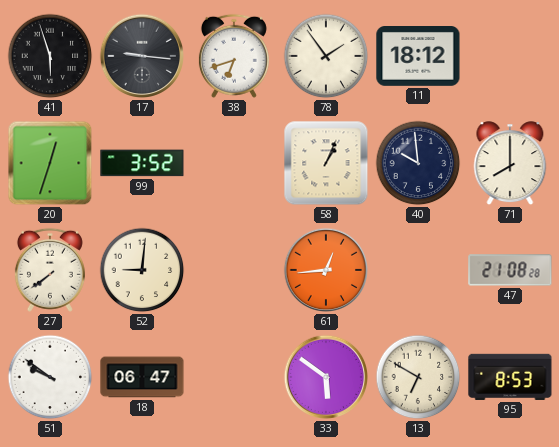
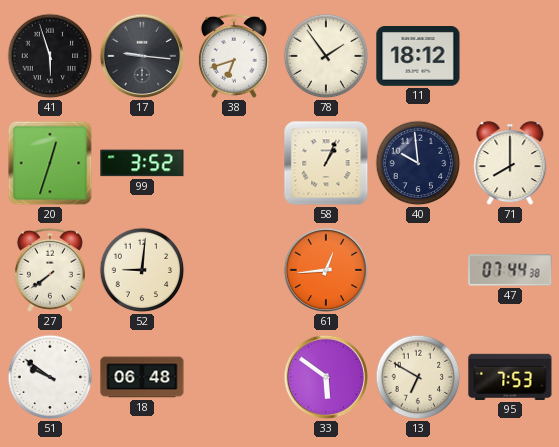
47: 21:08 -> 07:44 (510, 270)
18: 06:47 -> 06:48 (142, 377)
95: 8:53 -> 7:53 (510, 377)
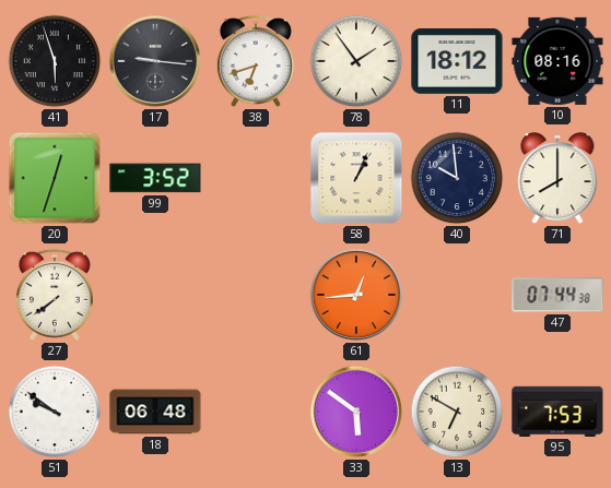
10: none -> 08:16 (557, 61)
52: 9:01 -> none (142, 270)
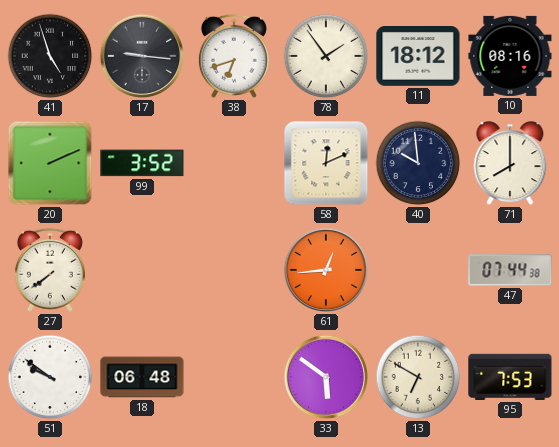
41: 5:57 -> 4:57 (50, 56)
20: 12:33 -> 2:11 (50, 163)
58: 1:04 -> 12:11 (326, 163)
